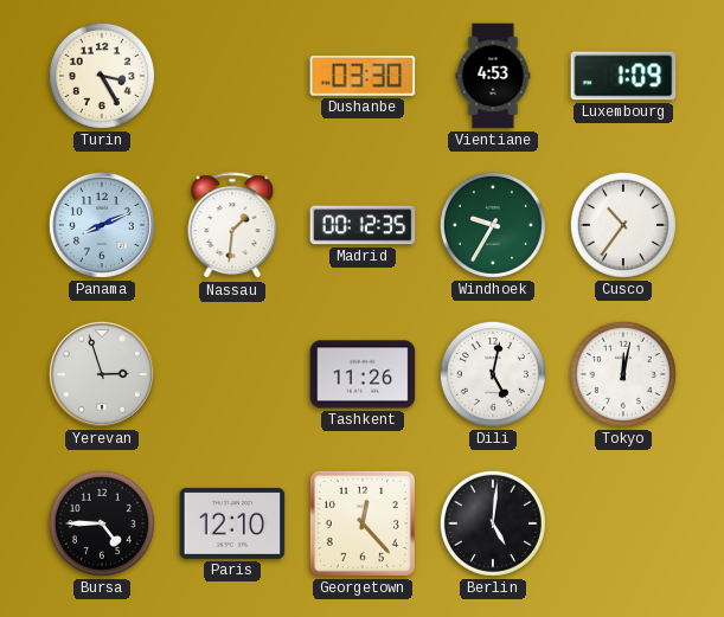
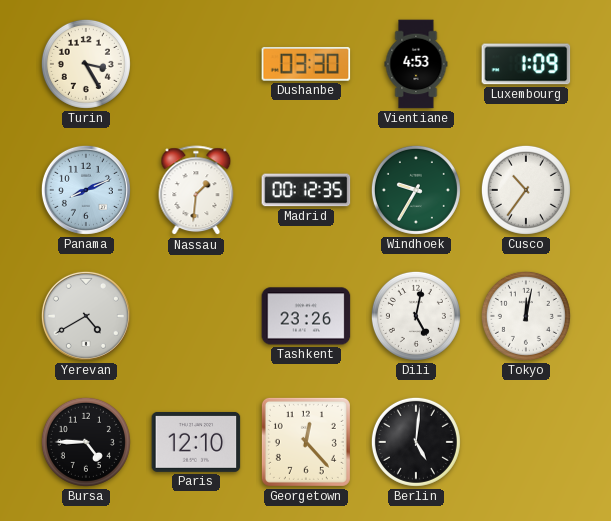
Yerevan: 2:57 -> 4:40 (86, 316)
Tashkent: 11:26 -> 23:26 (306, 316)
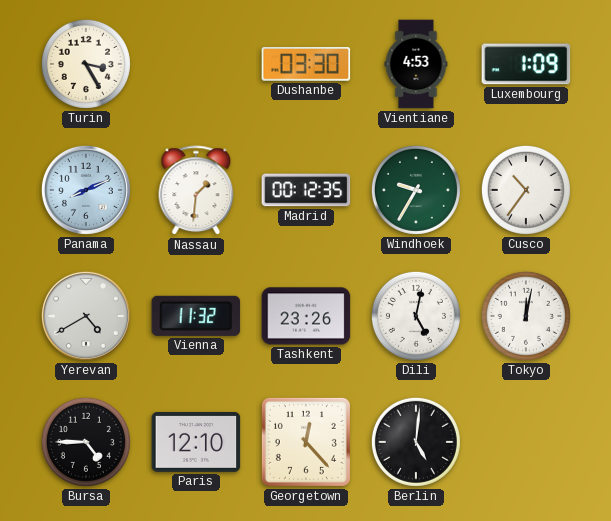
Vienna: none -> 11:32 (196, 316)
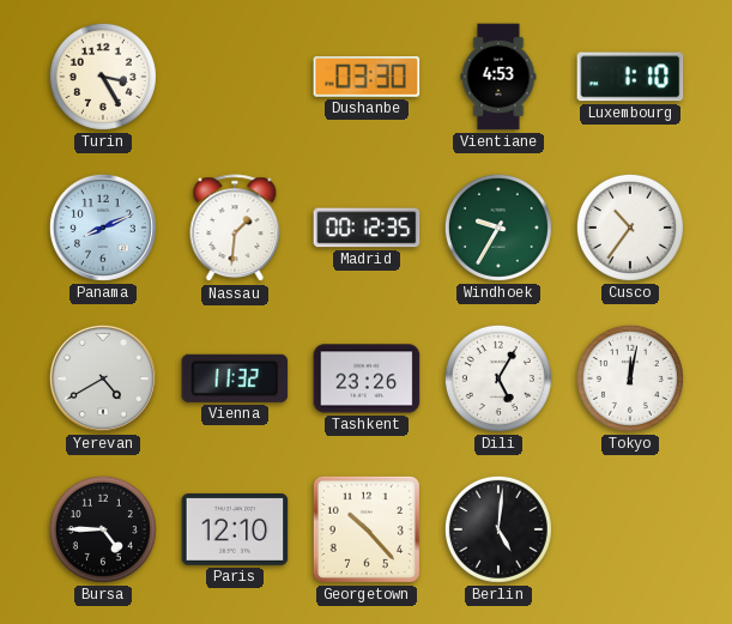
Luxembourg: 1:09 -> 1:10 (630, 77)
Dili: 5:02 -> 5:05 (498, 378)
Georgetown: 12:23 -> 10:23 (367, 529)
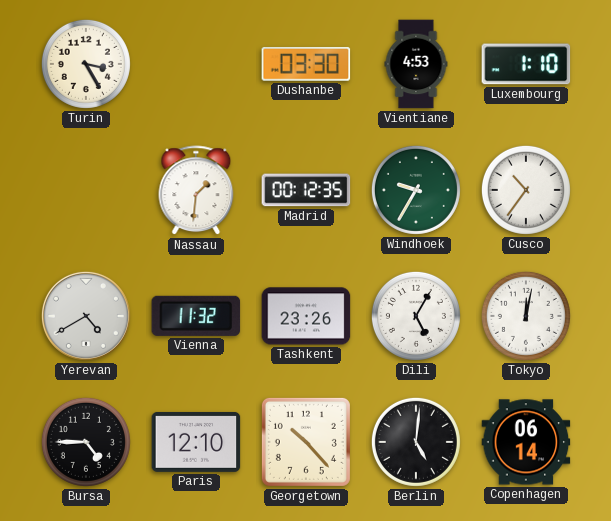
Panama: 8:11 -> none (103, 228)
Copenhagen: none -> 06:14 (526, 442)
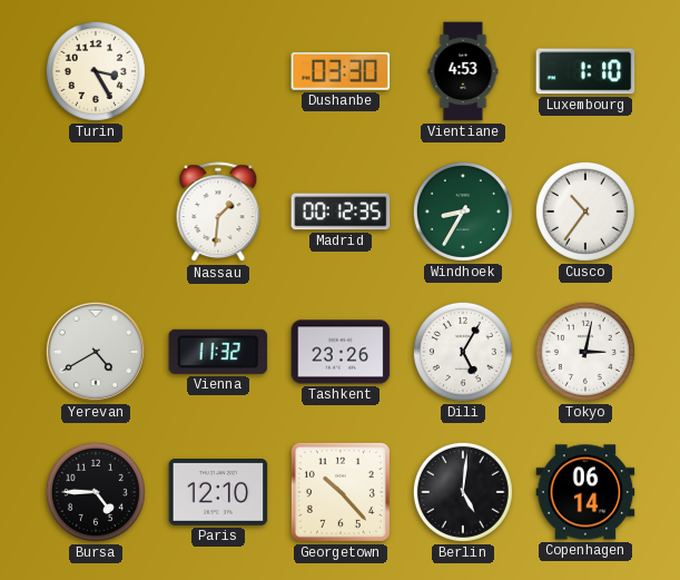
Windhoek: 9:35 -> 8:35 (463, 212)
Tokyo: 12:02 -> 3:02 (585, 352)
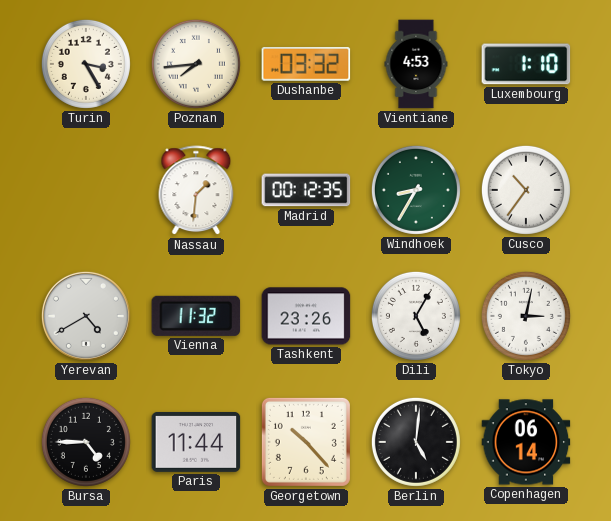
Poznan: none -> 7:44 (196, 64)
Dushanbe: 03:30 -> 03:32 (306, 64)
Paris: 12:10 -> 11:44 (196, 442)
